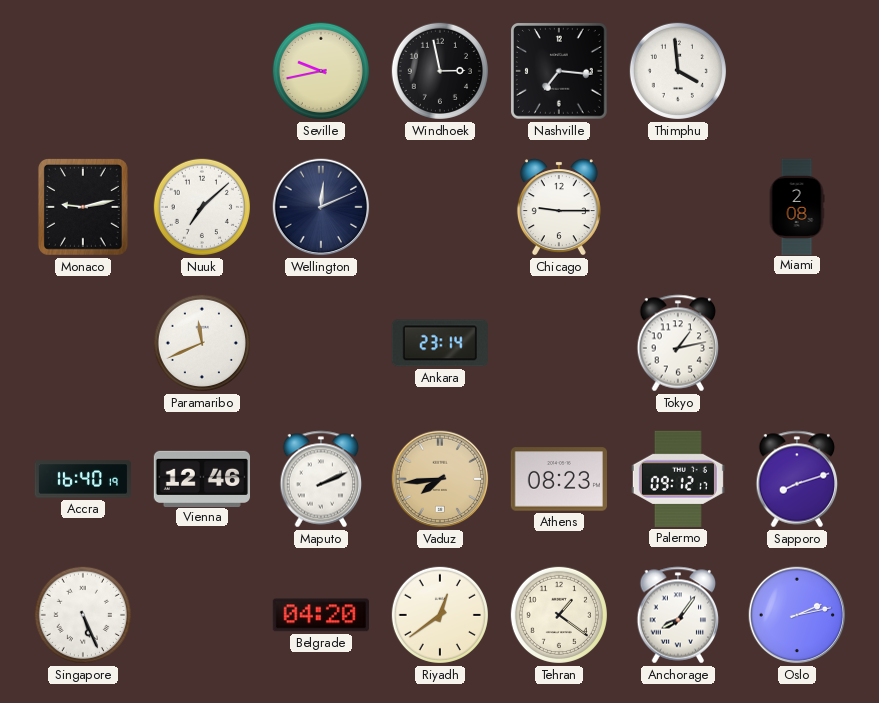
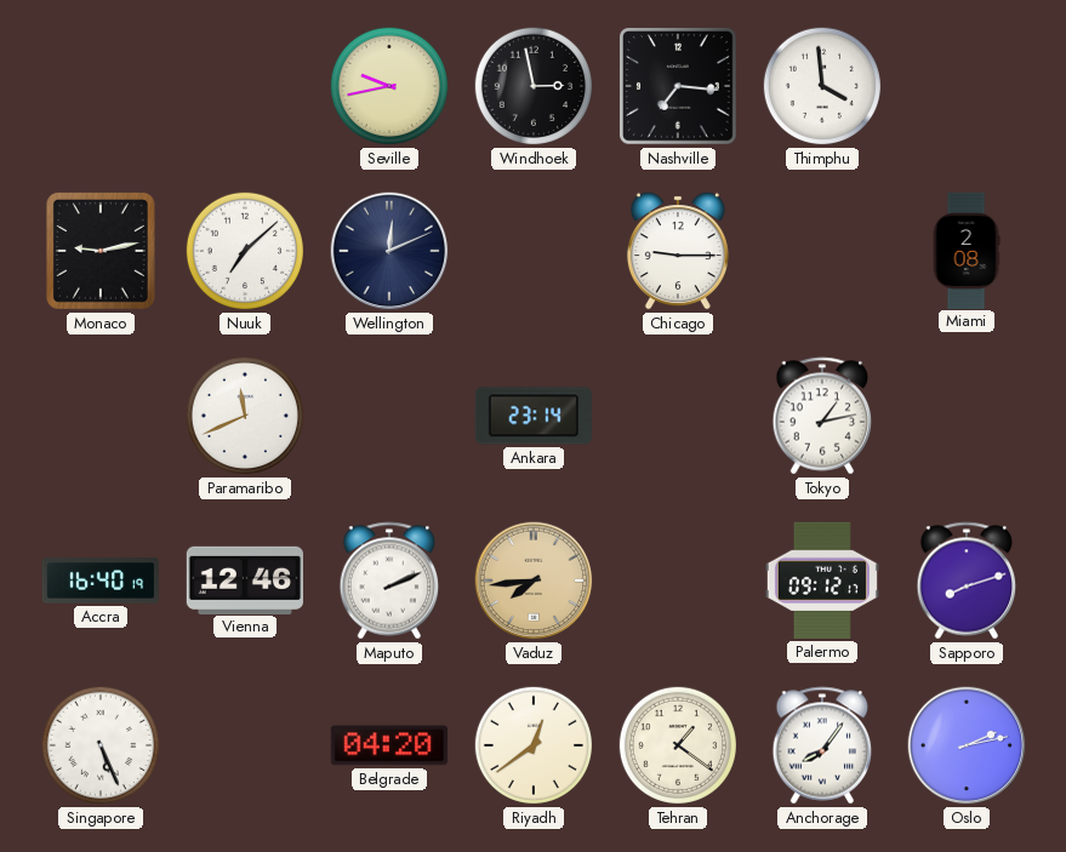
Athens: 08:23 -> none (559, 479)
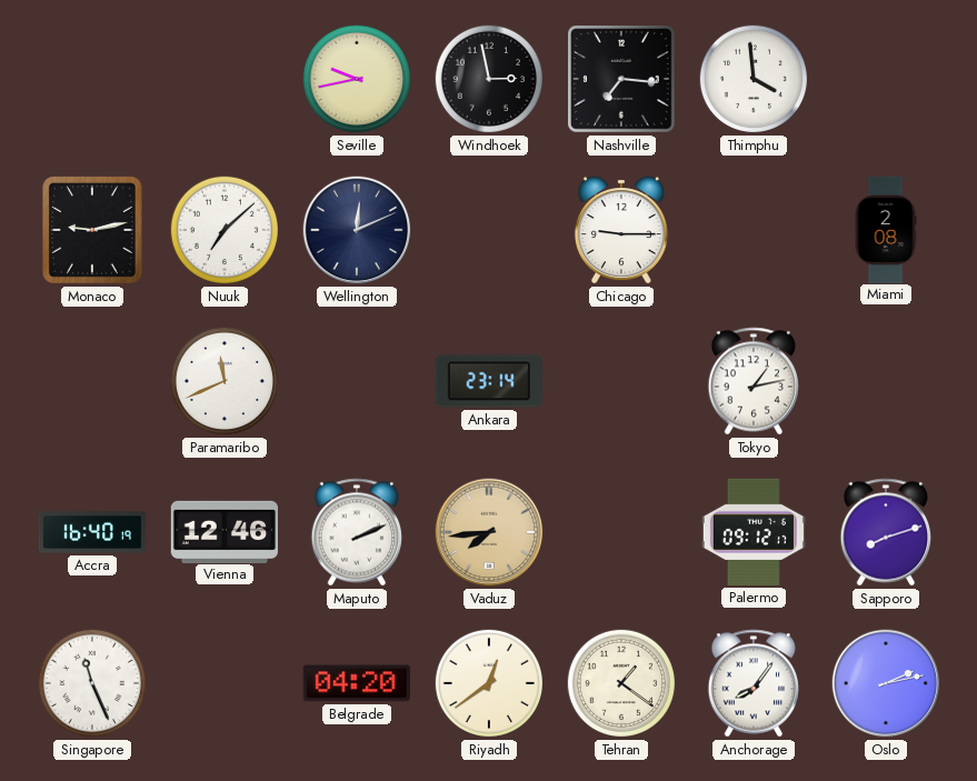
Singapore: 5:26 -> 11:26 (92, 683)
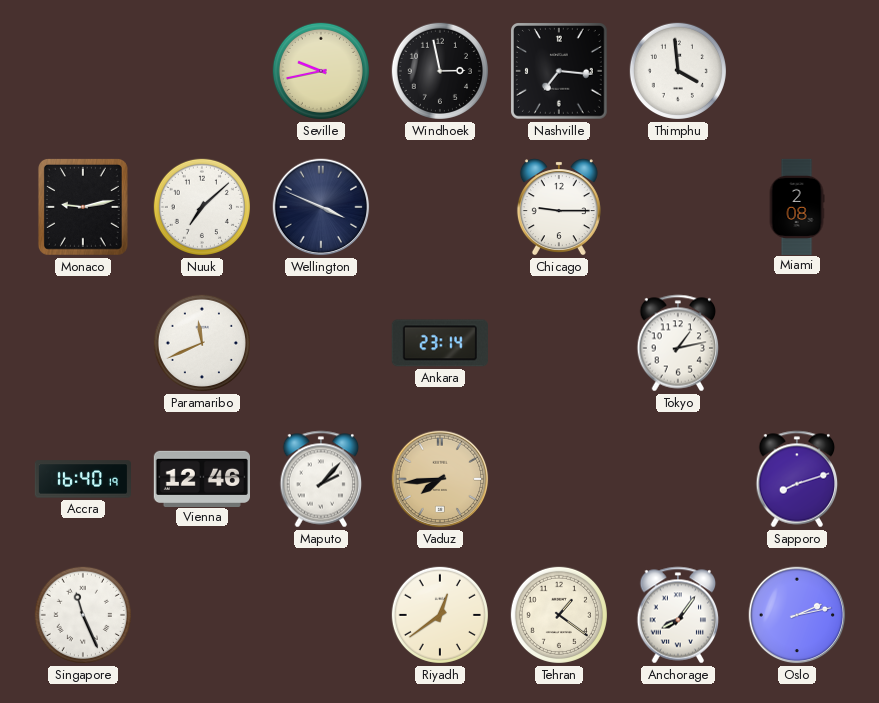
Wellington: 12:11 -> 3:49 (321, 207)
Maputo: 2:11 -> 2:07 (321, 479)
Palermo: 09:12 -> none (754, 532)
Belgrade: 04:20 -> none (357, 683)
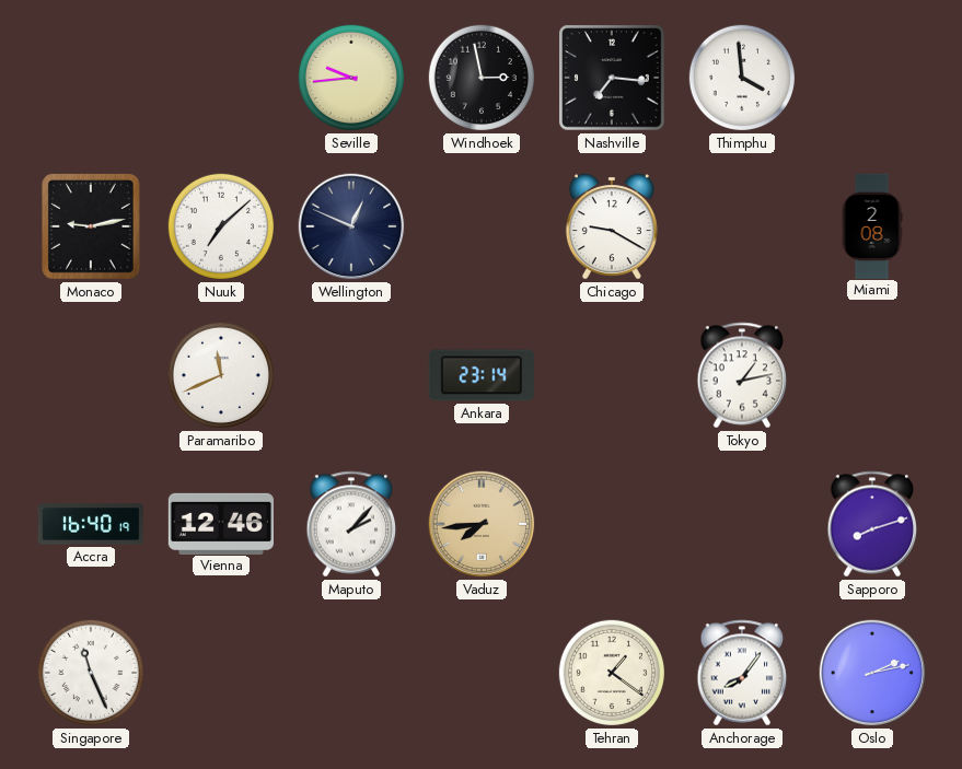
Seville: 9:43 -> 9:44 (351, 78)
Wellington: 3:49 -> 12:49 (351, 226)
Chicago: 9:15 -> 9:20 (612, 226)
Riyadh: 12:39 -> none (440, 615)
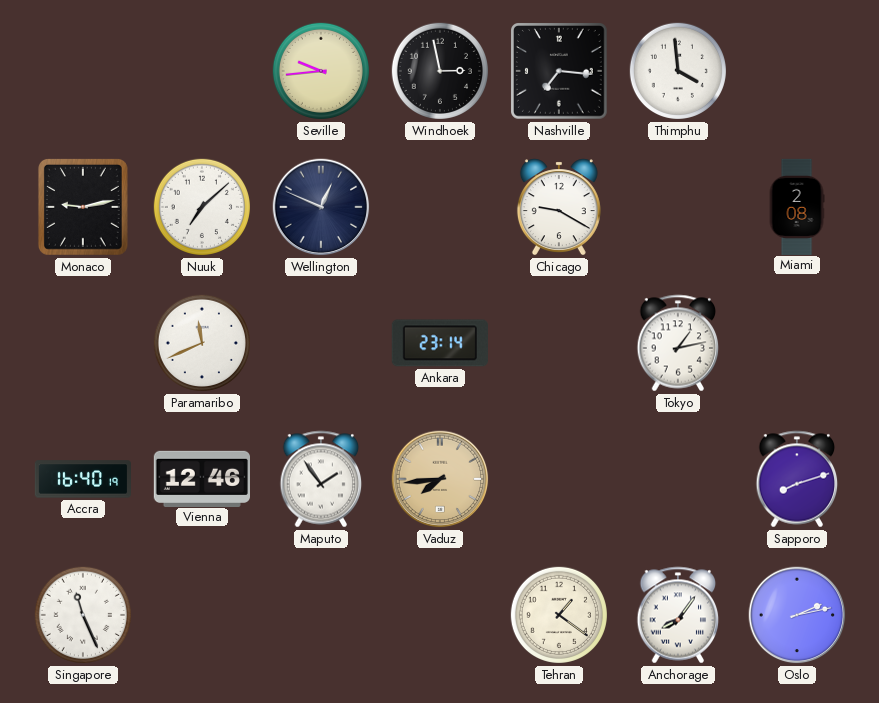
Maputo: 2:07 -> 1:54 (321, 479)
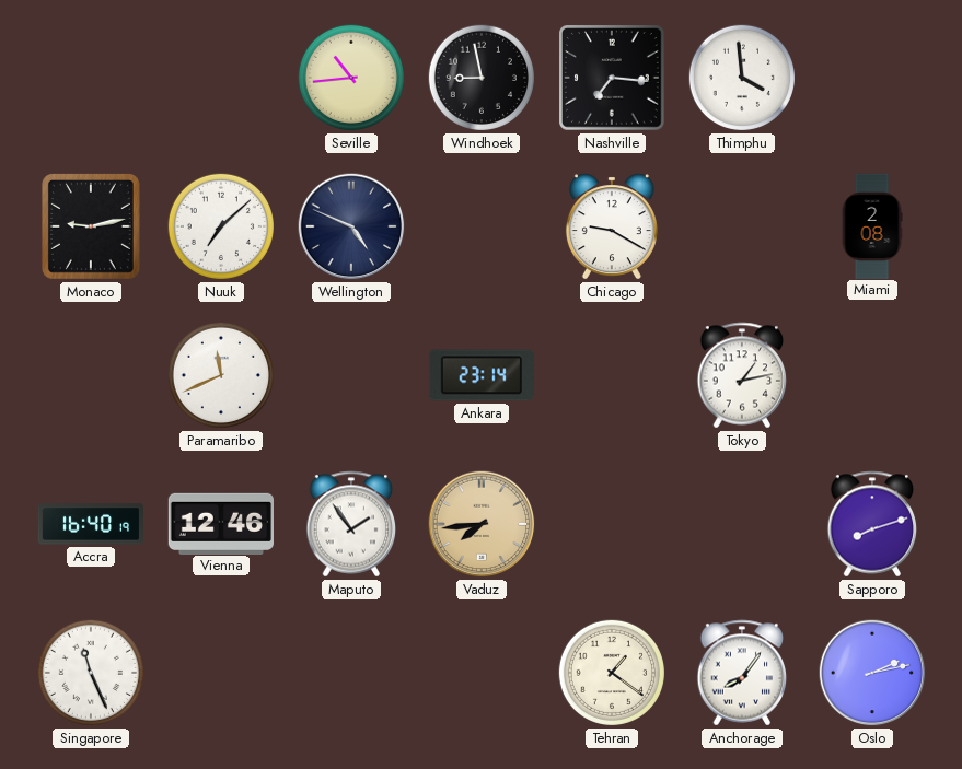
Seville: 9:44 -> 10:44 (351, 78)
Windhoek: 2:58 -> 8:58 (482, 78)
Wellington: 12:49 -> 4:49 (351, 226)
